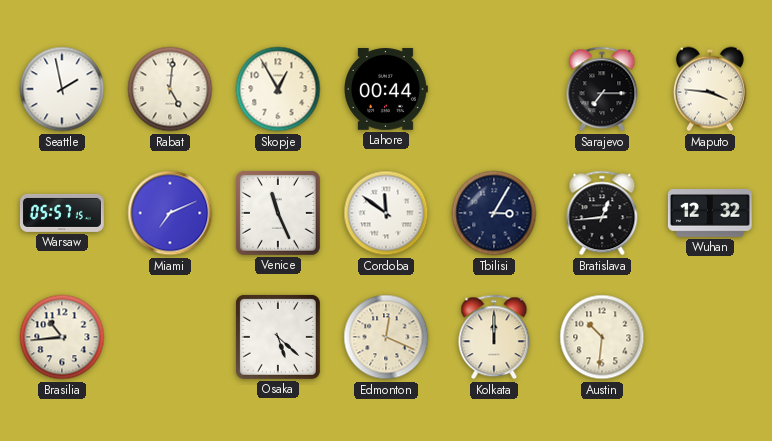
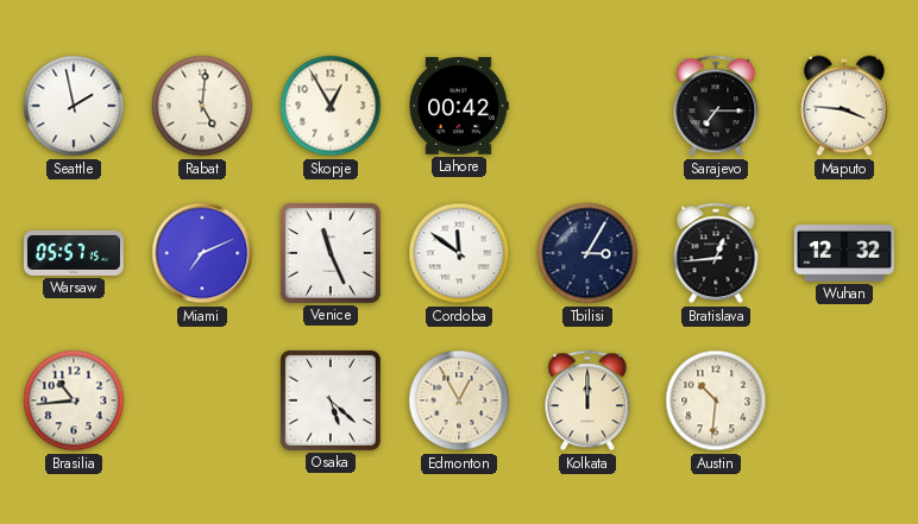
Lahore: 00:44 -> 00:42 (459, 106)
Edmonton: 12:19 -> 12:55 (459, 400)
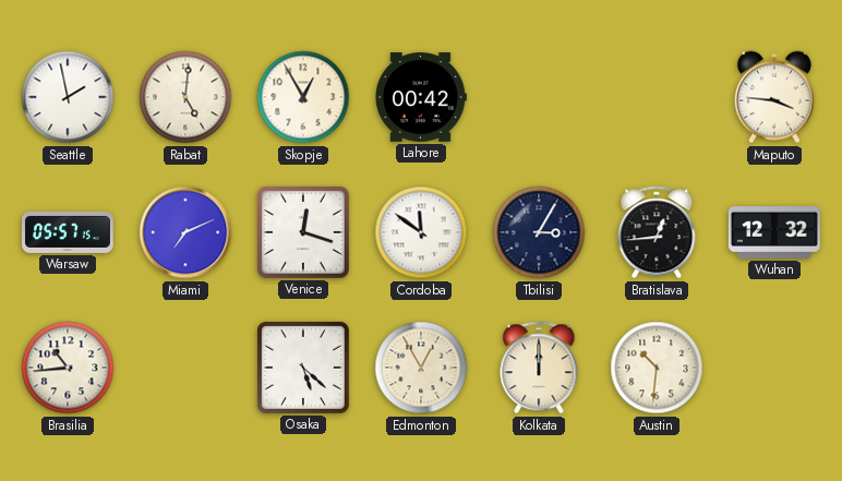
Sarajevo: 7:15 -> none (716, 106)
Venice: 11:26 -> 12:18 (303, 232)
